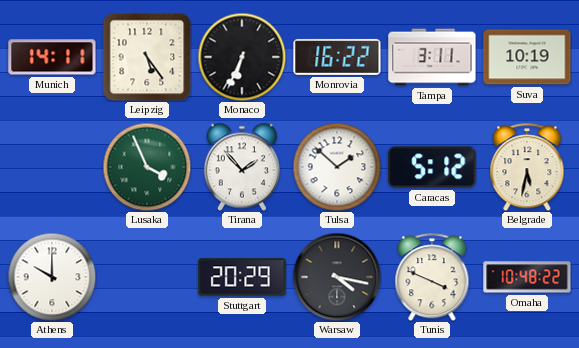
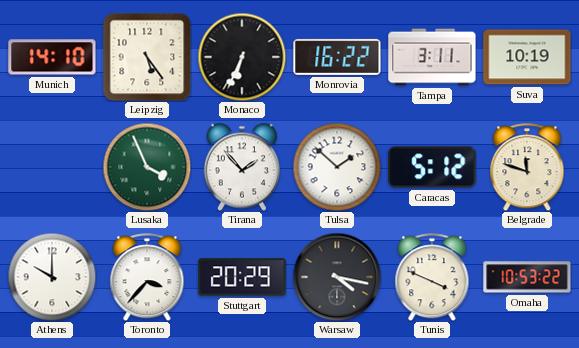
Munich: 14:11 -> 14:10 (52, 57)
Belgrade: 5:32 -> 11:48 (527, 167)
Toronto: none -> 3:37 (147, 277)
Omaha: 10:48 -> 10:53 (527, 277)
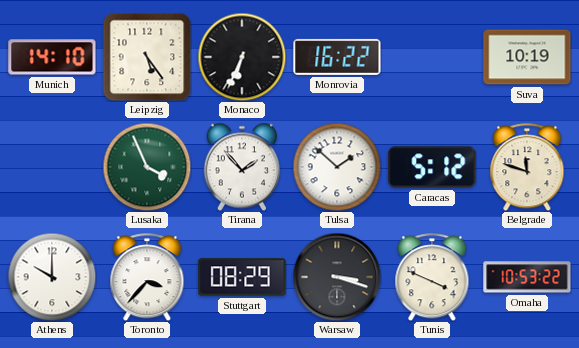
Tampa: 3:11 -> none (432, 57)
Stuttgart: 20:29 -> 08:29 (242, 277)
Warsaw: 4:17 -> 3:18 (337, 277)
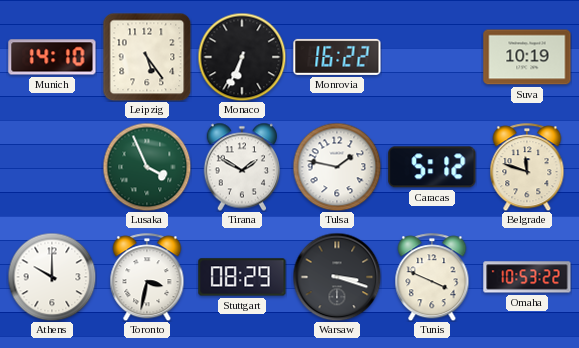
Tirana: 1:53 -> 1:50 (241, 167)
Tulsa: 1:52 -> 1:47 (337, 167)
Toronto: 3:37 -> 3:32 (147, 277)
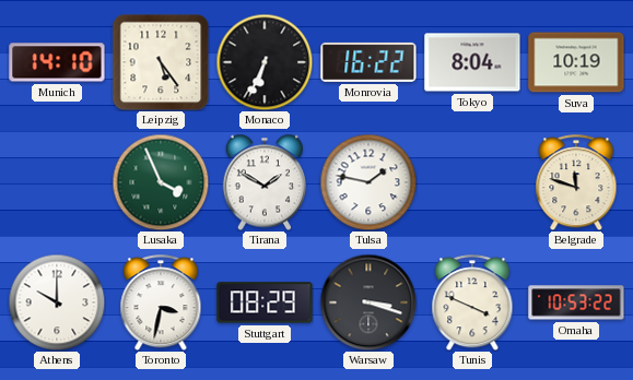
Tokyo: none -> 8:04 (472, 62)
Caracas: 5:12 -> none (432, 167)
